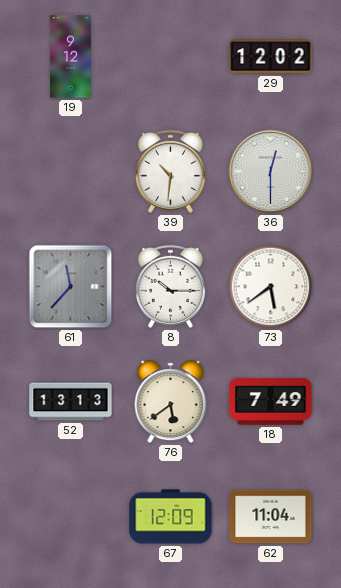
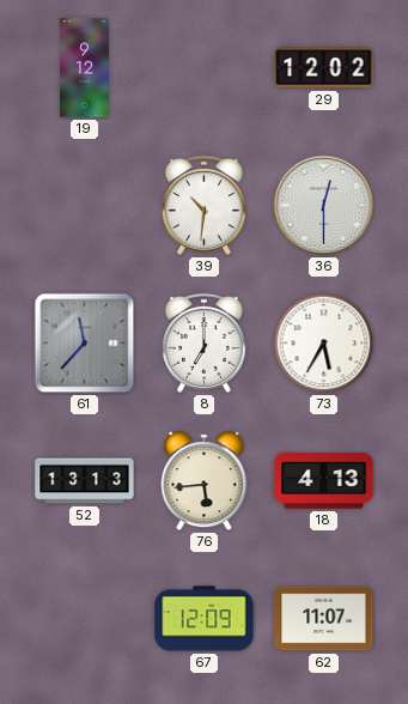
8: 10:15 -> 7:00 (203, 342)
73: 5:39 -> 5:35 (324, 344)
76: 5:39 -> 5:44 (205, 481)
18: 7:49 -> 4:13 (324, 481)
62: 11:04 -> 11:07 (324, 619)
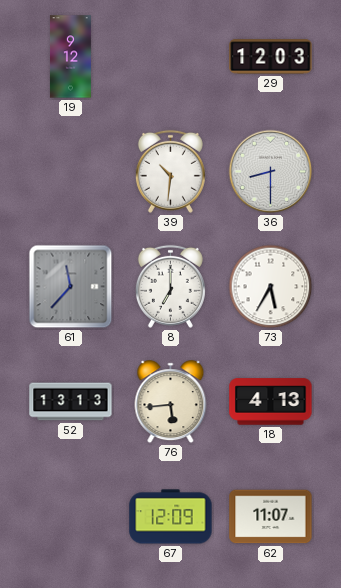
29: 12:02 -> 12:03 (271, 57)
36: 12:30 -> 8:30 (271, 172)
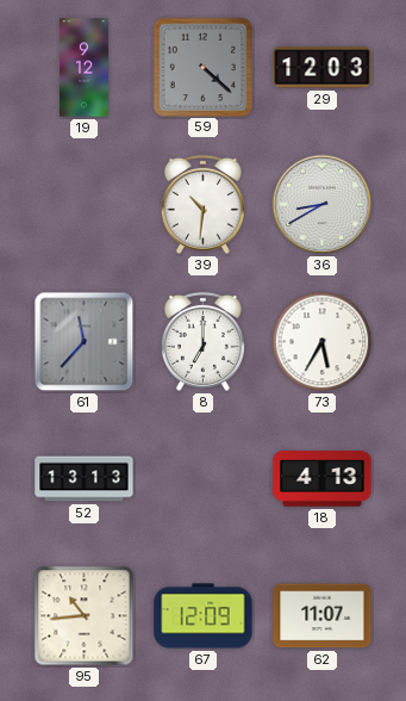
59: none -> 4:22 (202, 67)
36: 8:30 -> 8:40 (323, 205)
76: 5:44 -> none (171, 402)
95: none -> 10:44 (85, 616)
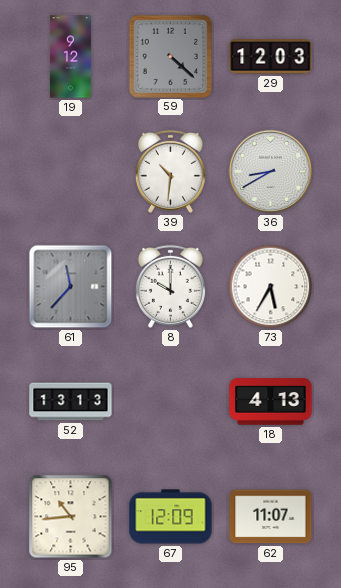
8: 7:00 -> 10:00 (170, 286)
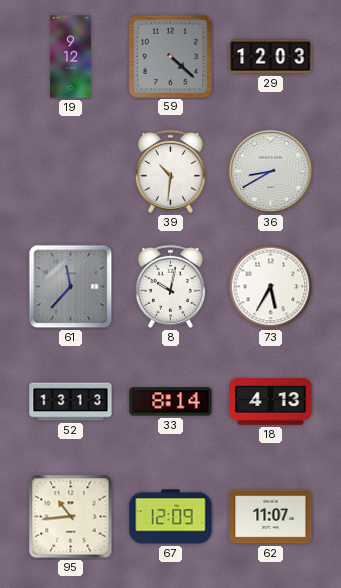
8: 10:00 -> 10:02 (170, 286)
33: none -> 8:14 (171, 402)
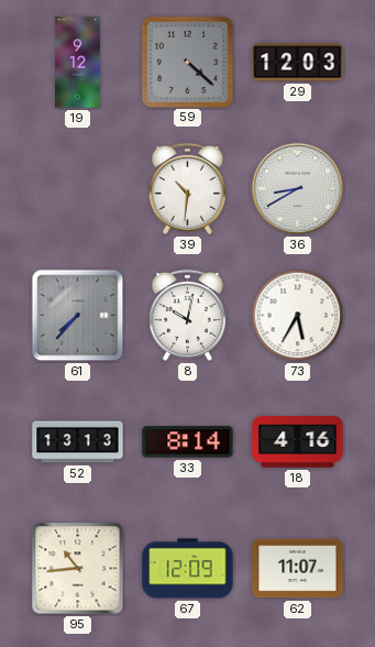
61: 11:37 -> 7:37 (78, 316)
18: 4:13 -> 4:16 (298, 442)
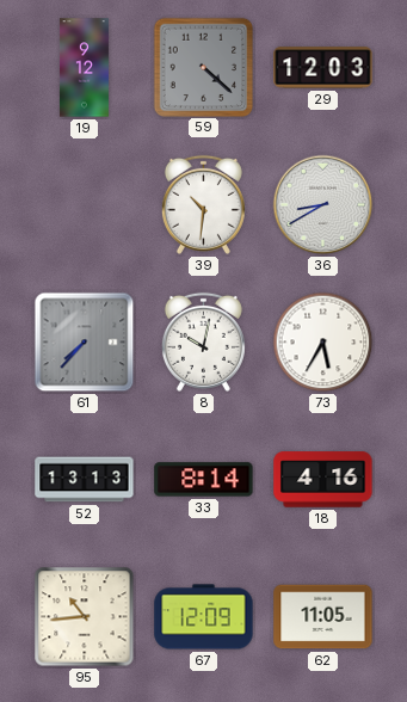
62: 11:07 -> 11:05 (323, 617)
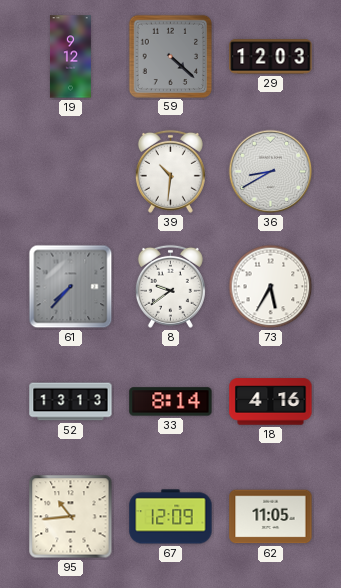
8: 10:02 -> 9:39 (170, 286)
